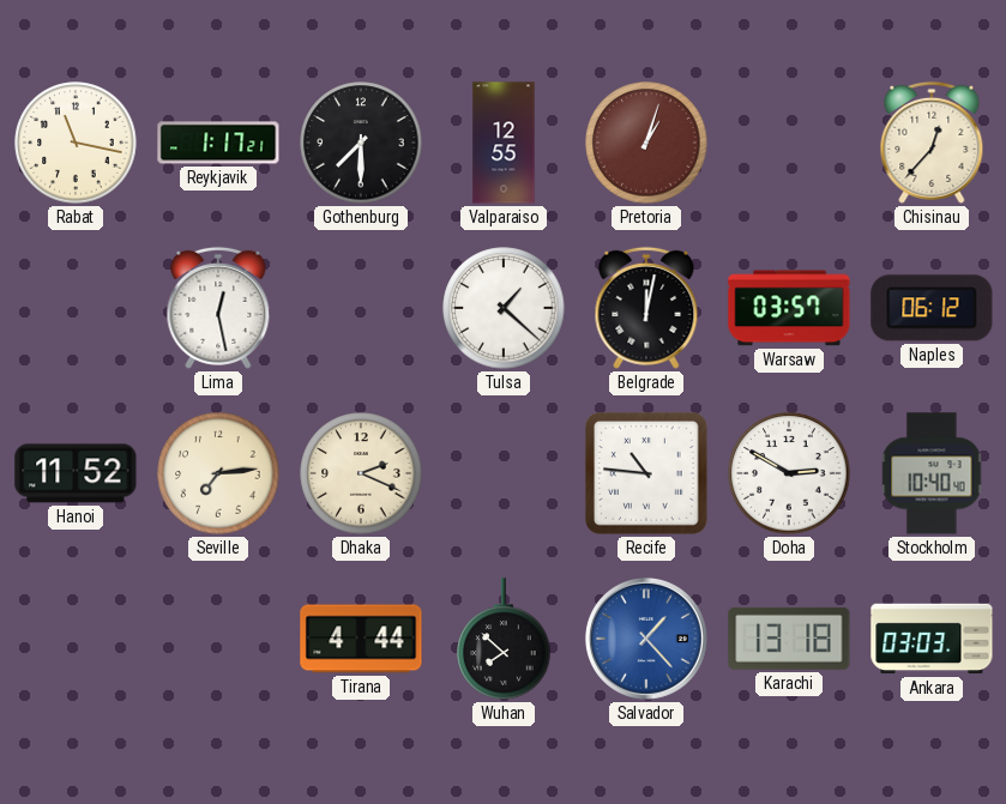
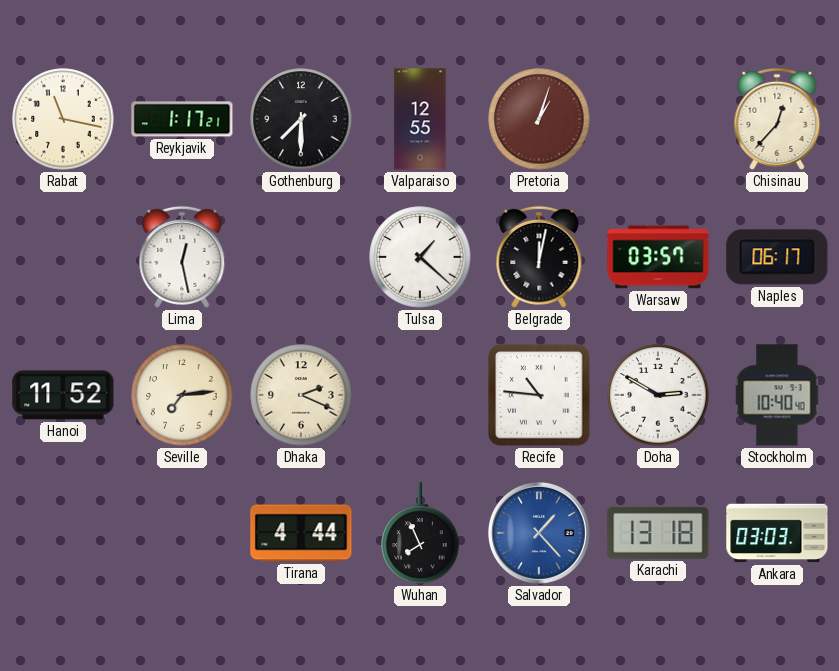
Naples: 06:12 -> 06:17 (777, 257)
Wuhan: 7:52 -> 7:56 (420, 533)
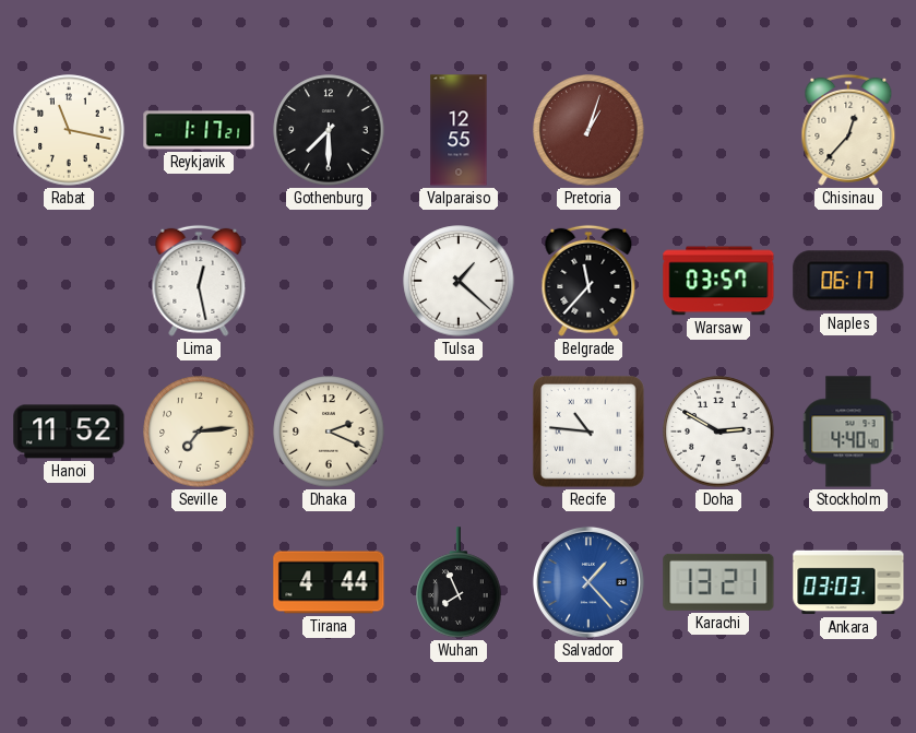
Belgrade: 12:02 -> 11:37 (588, 281)
Stockholm: 10:40 -> 4:40 (848, 431)
Karachi: 13:18 -> 13:21 (718, 582)
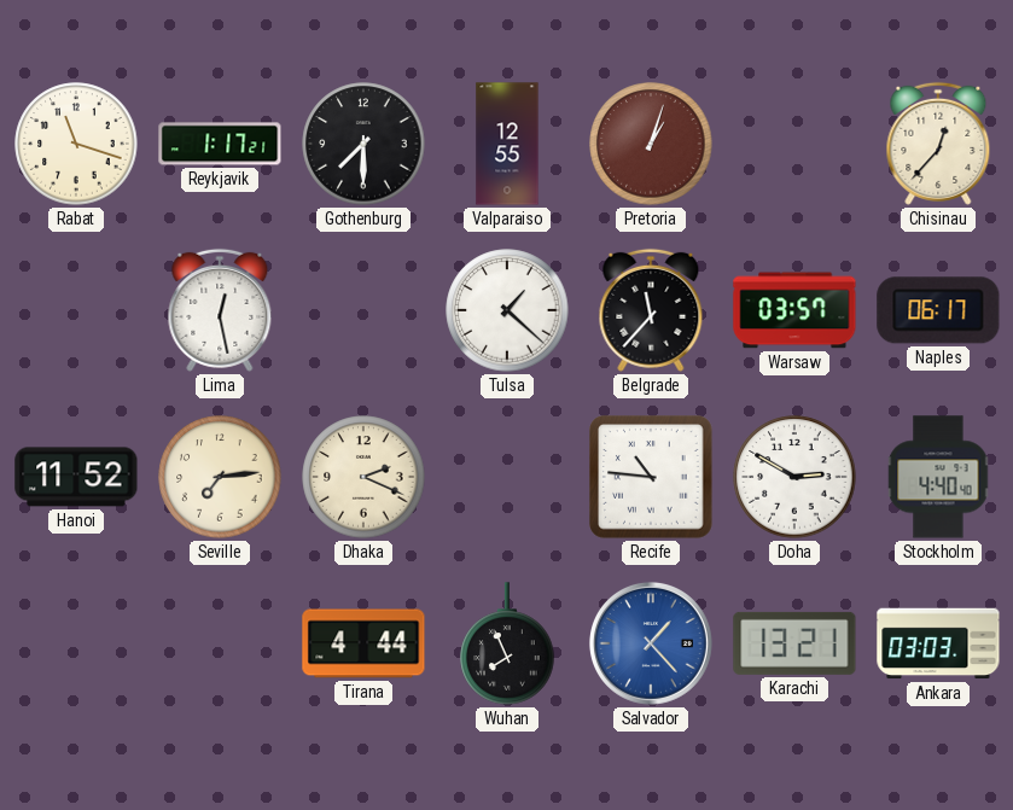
Rabat: 11:17 -> 11:18 (76, 144)
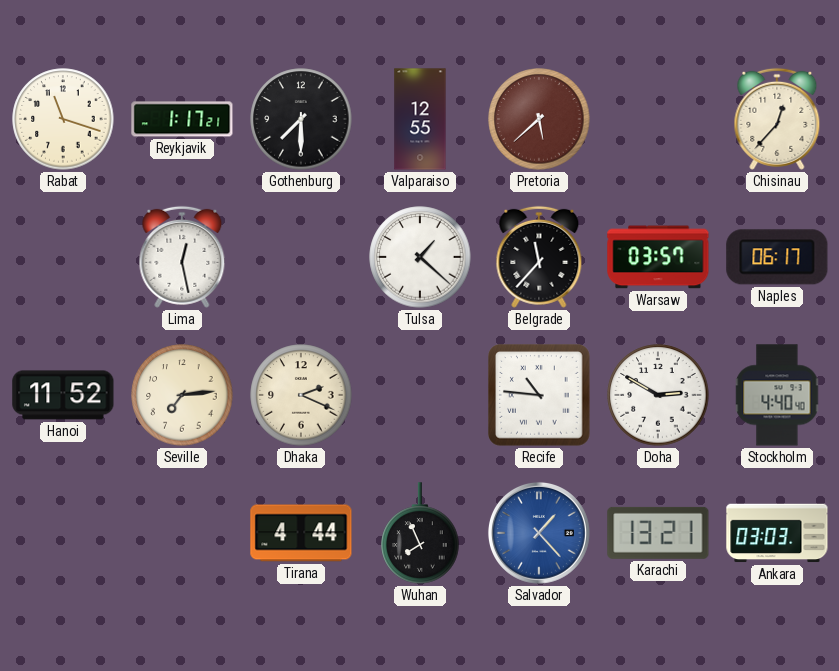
Pretoria: 1:03 -> 5:38 (539, 119)
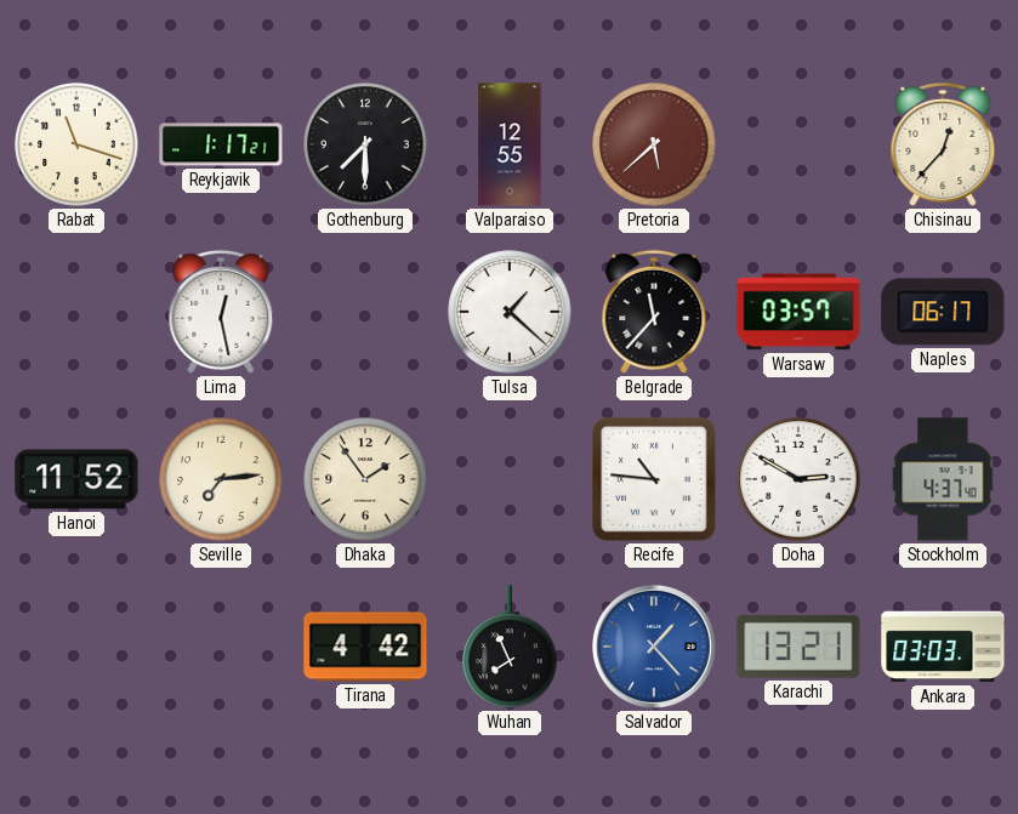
Dhaka: 2:19 -> 1:54 (365, 479)
Stockholm: 4:40 -> 4:37 (943, 479)
Tirana: 4:44 -> 4:42 (365, 647)
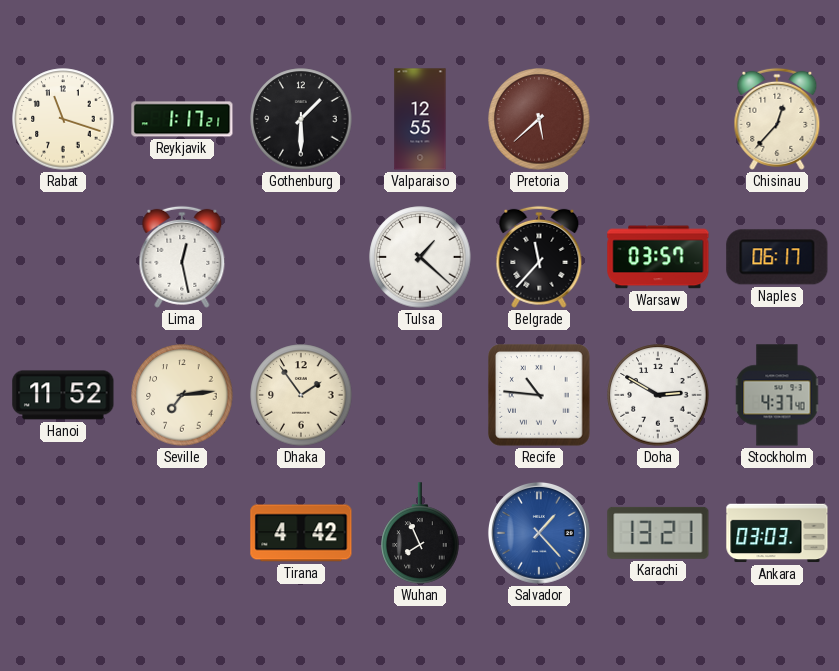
Gothenburg: 7:30 -> 1:30 (301, 119)
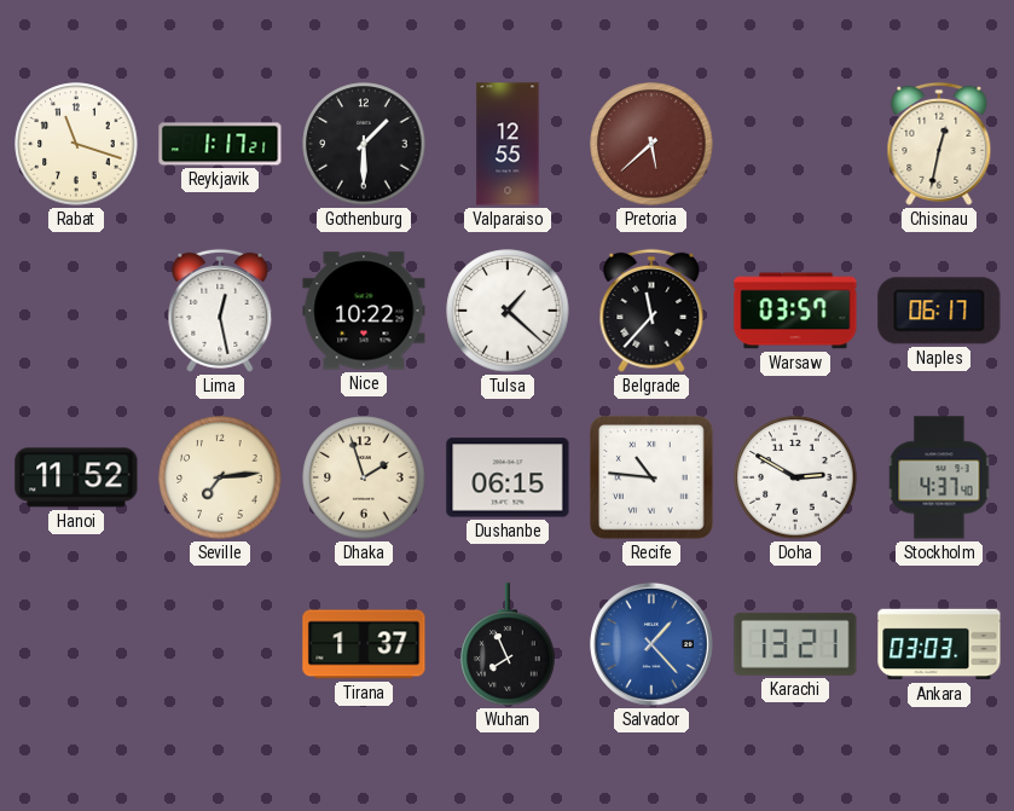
Chisinau: 12:37 -> 12:32 (939, 144)
Nice: none -> 10:22 (364, 311)
Dhaka: 1:54 -> 1:57 (364, 477)
Dushanbe: none -> 06:15 (508, 477)
Tirana: 4:42 -> 1:37 (364, 644)
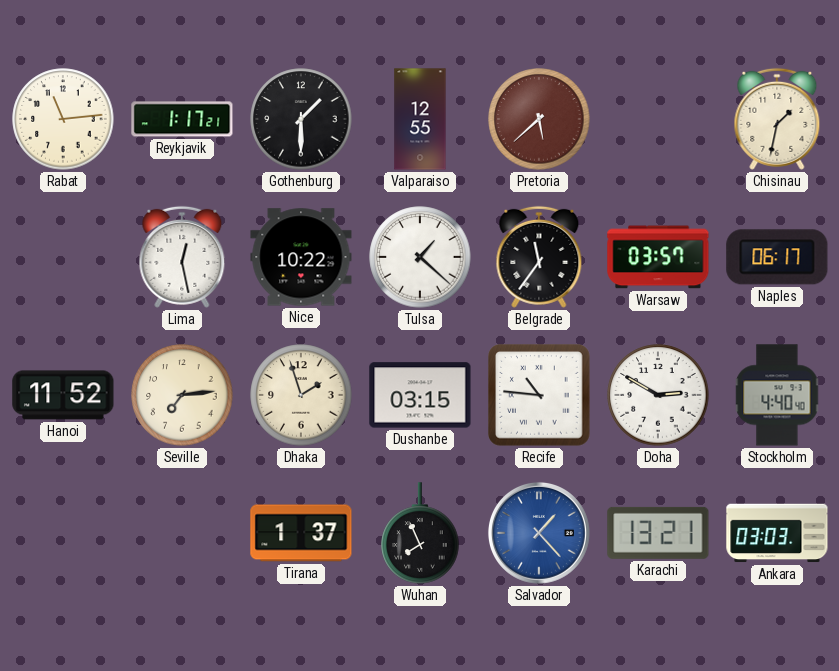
Rabat: 11:18 -> 11:14 (63, 119)
Chisinau: 12:32 -> 1:32 (777, 119)
Belgrade: 11:37 -> 11:36 (539, 257)
Dushanbe: 06:15 -> 03:15 (420, 395)
Stockholm: 4:37 -> 4:40 (777, 395)
